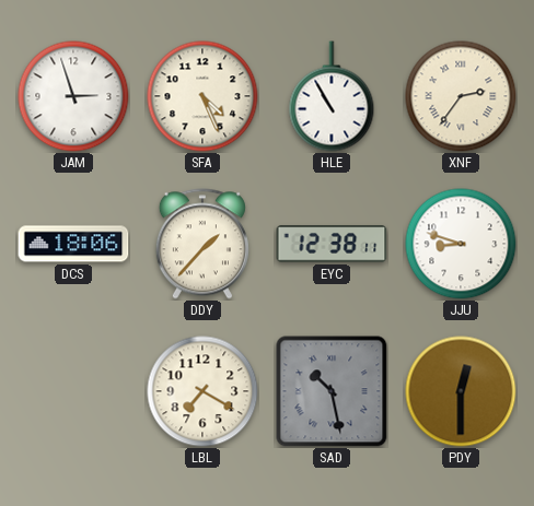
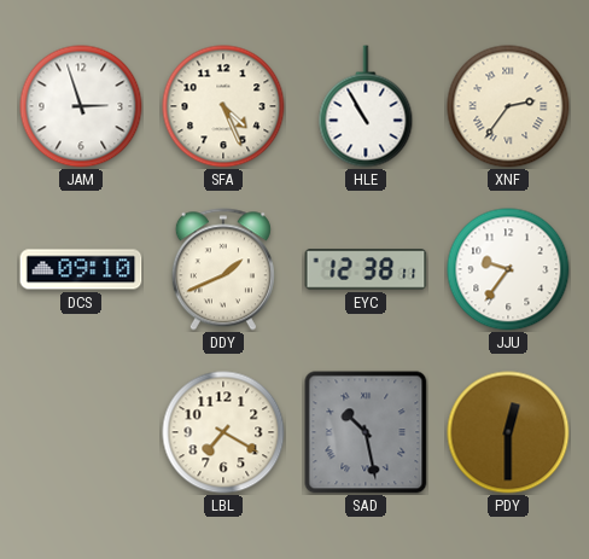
DCS: 18:06 -> 09:10 (81, 269)
DDY: 1:37 -> 1:41 (223, 269)
JJU: 8:48 -> 9:36 (508, 269)
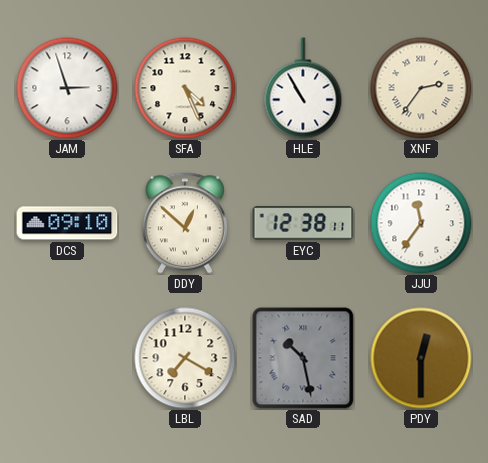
DDY: 1:41 -> 12:52 (185, 223)
JJU: 9:36 -> 11:36 (421, 223)
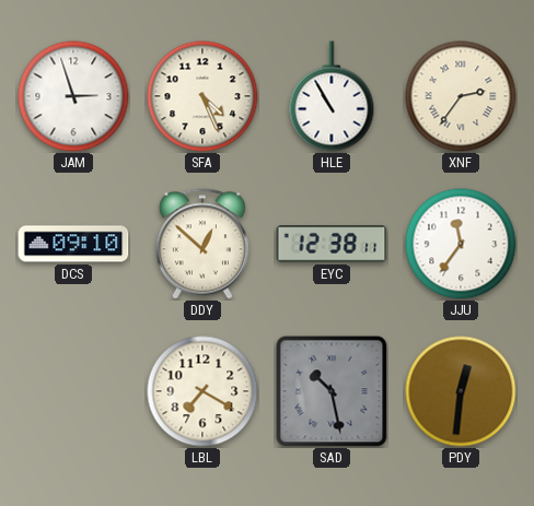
PDY: 12:30 -> 12:31 (461, 391)
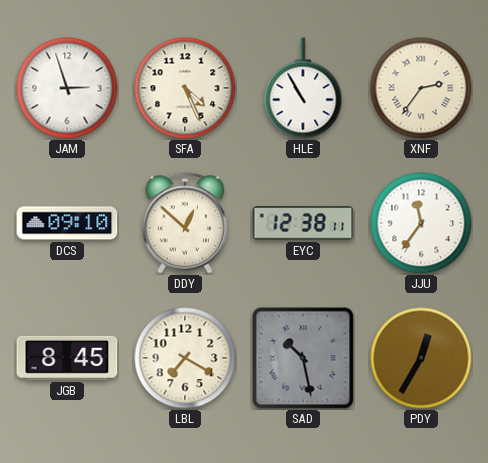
JGB: none -> 8:45 (67, 358)
PDY: 12:31 -> 12:35 (421, 358)
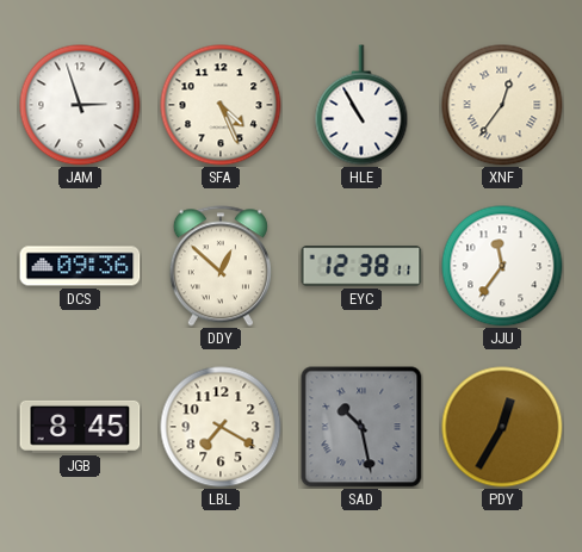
XNF: 2:36 -> 12:36 (502, 105)
DCS: 09:10 -> 09:36 (80, 266)
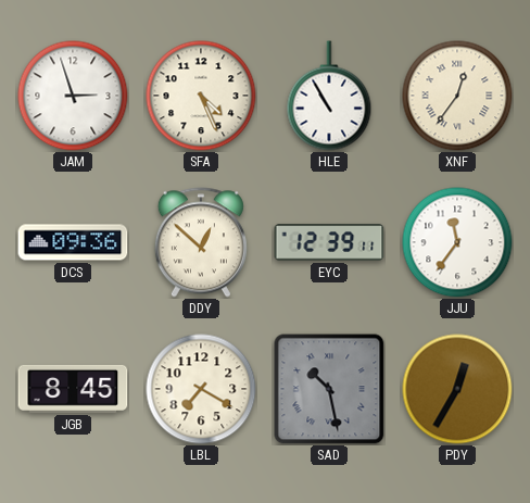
EYC: 12:38 -> 12:39 (329, 242)
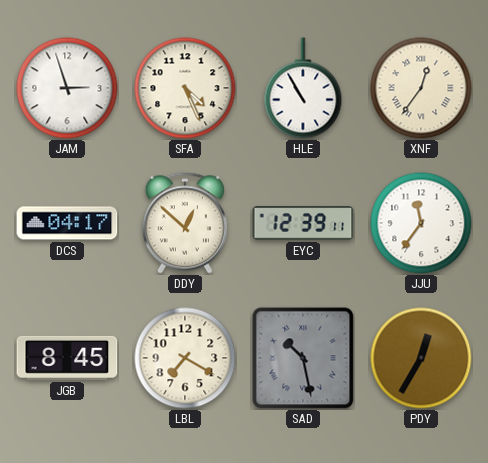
DCS: 09:36 -> 04:17 (67, 223)
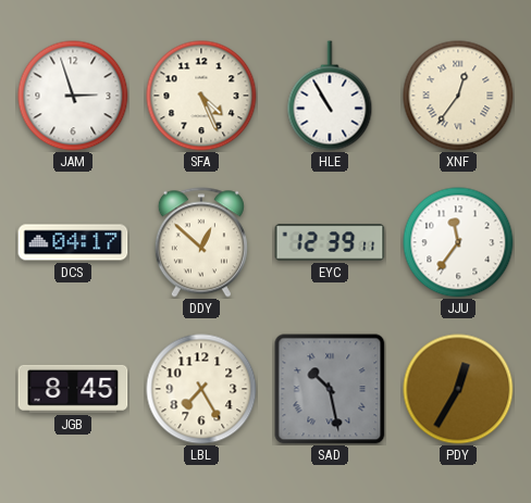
LBL: 7:20 -> 7:25 (201, 389)
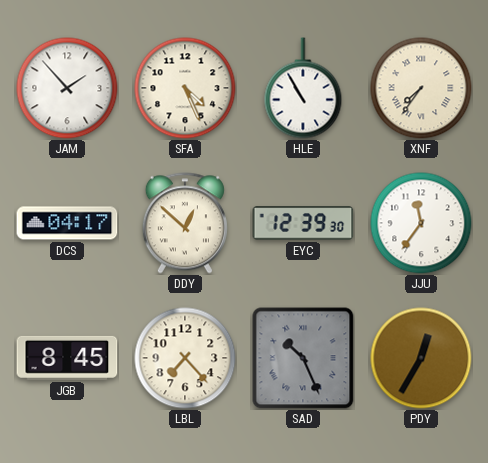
JAM: 2:57 -> 1:53 (67, 88)
XNF: 12:36 -> 7:36 (421, 88)
EYC: 12:39:11 -> 12:39:30 (303, 223)
LBL: 7:25 -> 7:23 (185, 358)
SAD: 10:28 -> 10:26 (303, 358)
